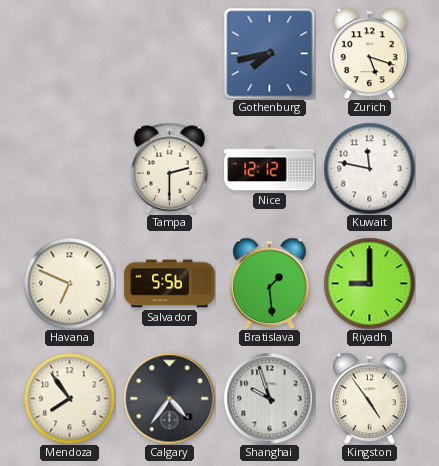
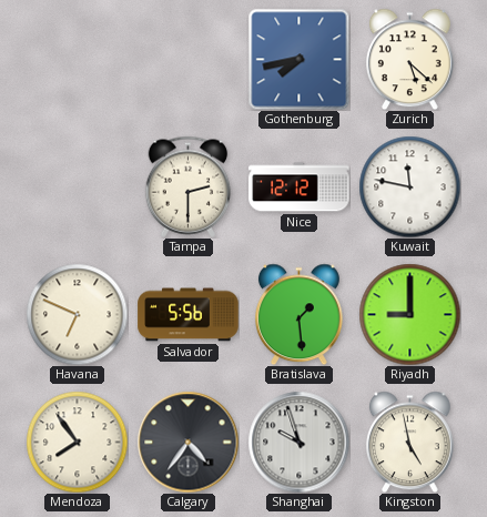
Zurich: 5:18 -> 5:22 (409, 59)
Kingston: 4:54 -> 4:58 (409, 442)
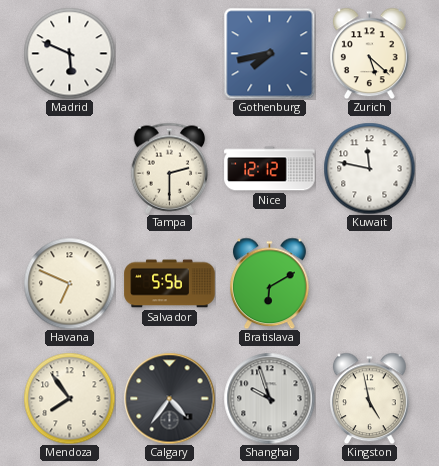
Madrid: none -> 5:49 (69, 53)
Bratislava: 1:29 -> 6:10 (269, 283)
Riyadh: 9:00 -> none (409, 314)
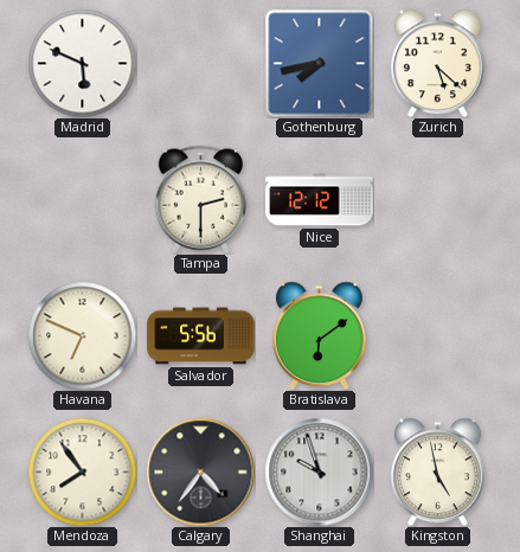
Kuwait: 11:47 -> none (369, 168)
Bratislava: 6:10 -> 6:09 (319, 335)
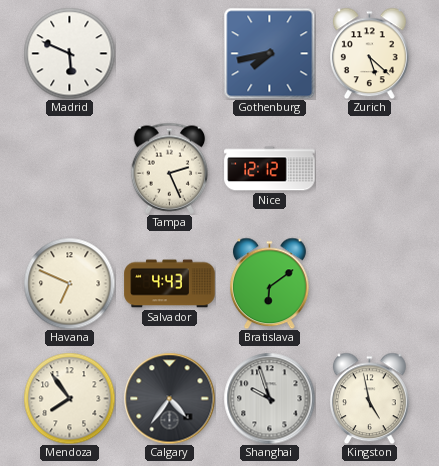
Tampa: 2:30 -> 2:26 (170, 168)
Salvador: 5:56 -> 4:43 (170, 284)
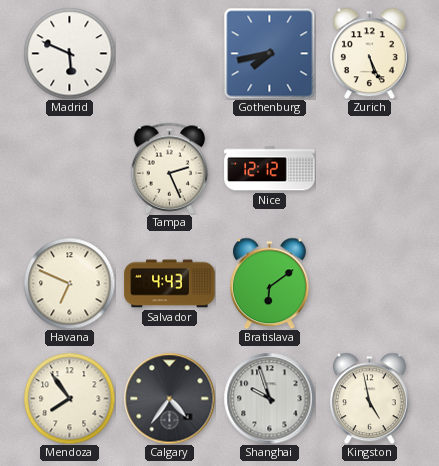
Zurich: 5:22 -> 5:26 (369, 53)
